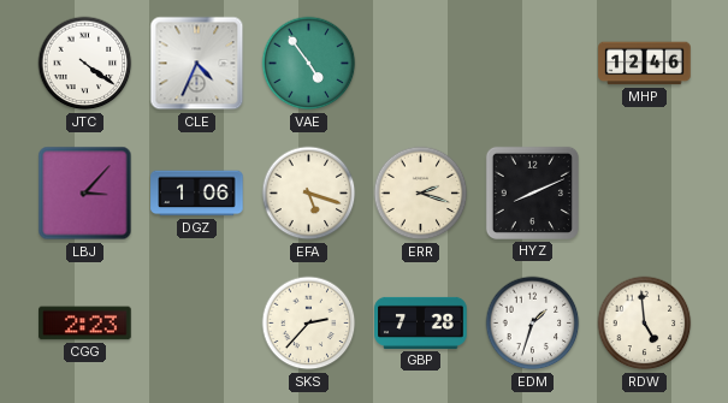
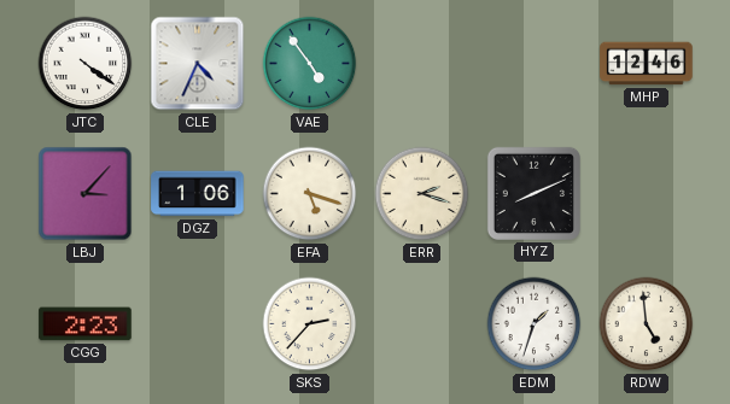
GBP: 7:28 -> none (421, 322)
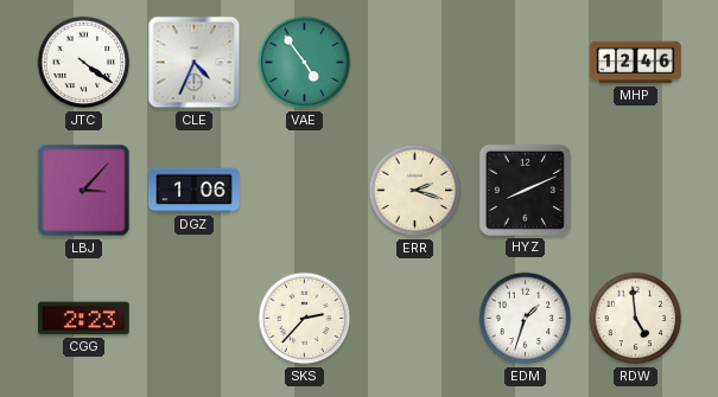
EFA: 5:18 -> none (310, 194)
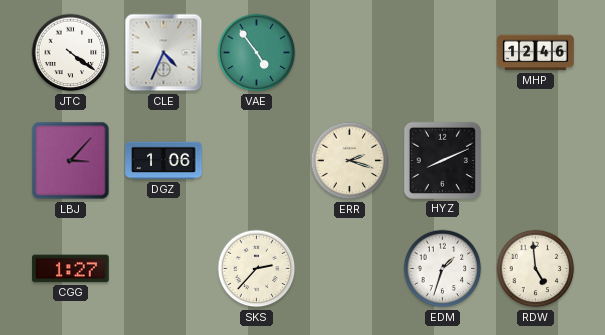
CGG: 2:23 -> 1:27 (71, 269)
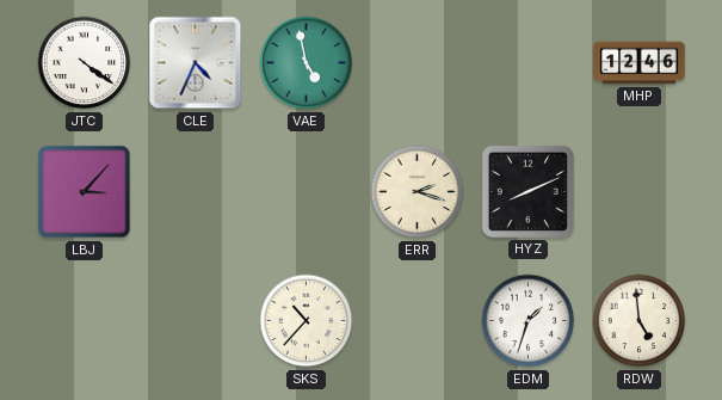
VAE: 4:54 -> 4:58 (307, 63)
DGZ: 1:06 -> none (164, 161)
CGG: 1:27 -> none (71, 269)
SKS: 2:37 -> 10:37 (307, 321)
